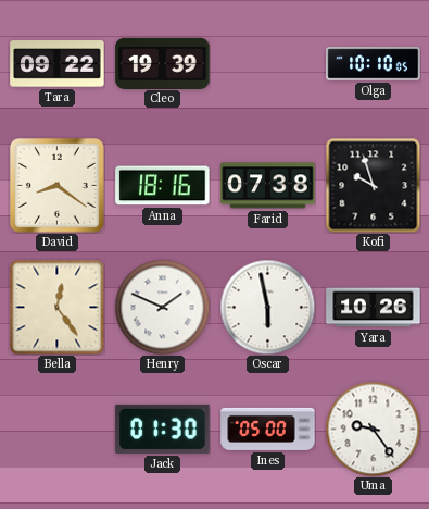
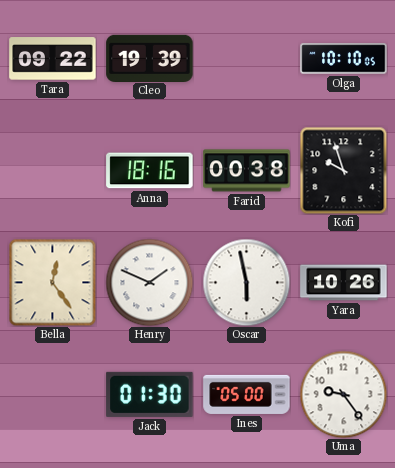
David: 8:21 -> none (56, 185)
Farid: 07:38 -> 00:38 (247, 171)
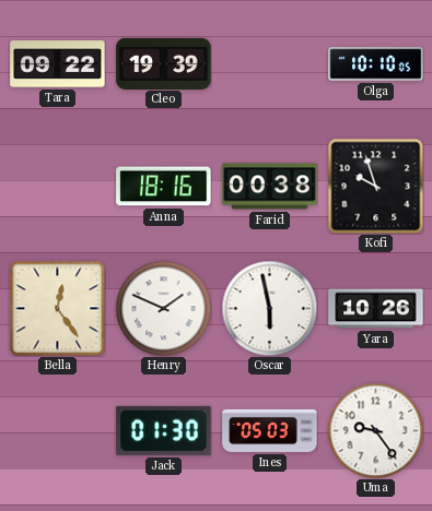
Ines: 05:00 -> 05:03 (270, 430)
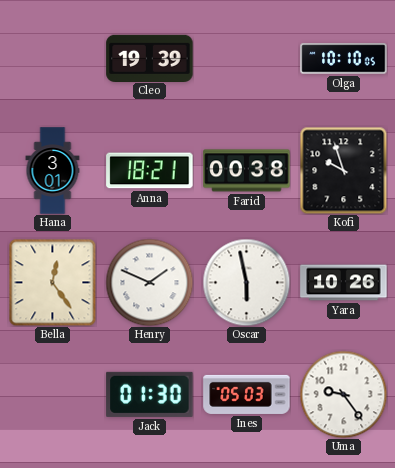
Tara: 09:22 -> none (58, 64)
Hana: none -> 3:01 (53, 171)
Anna: 18:16 -> 18:21 (150, 171)
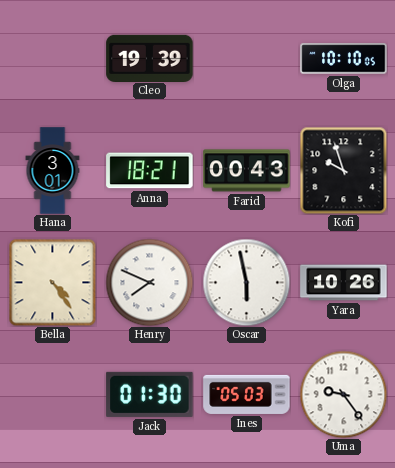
Farid: 00:38 -> 00:43 (247, 171)
Bella: 12:24 -> 4:24 (52, 282)
Henry: 1:49 -> 7:49 (149, 282)
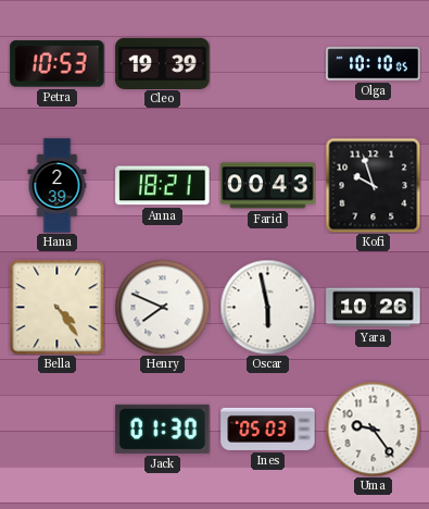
Petra: none -> 10:53 (58, 64)
Hana: 3:01 -> 2:39 (58, 186)
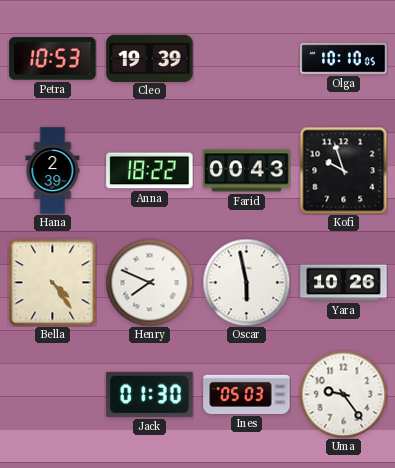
Anna: 18:21 -> 18:22 (150, 171)
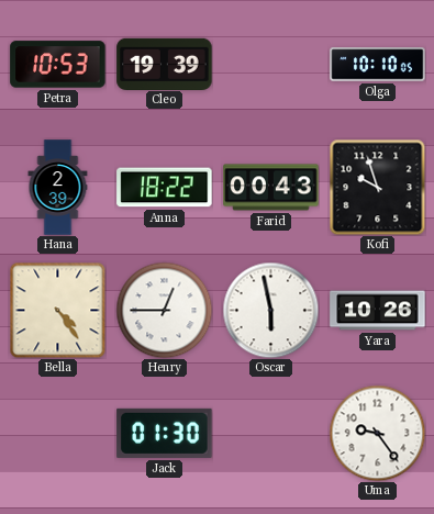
Henry: 7:49 -> 12:45 (164, 310)
Ines: 05:03 -> none (247, 394)
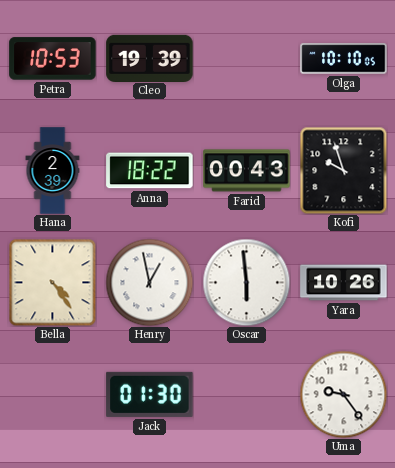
Henry: 12:45 -> 12:58 (149, 282)
Oscar: 5:58 -> 5:59 (246, 282)
